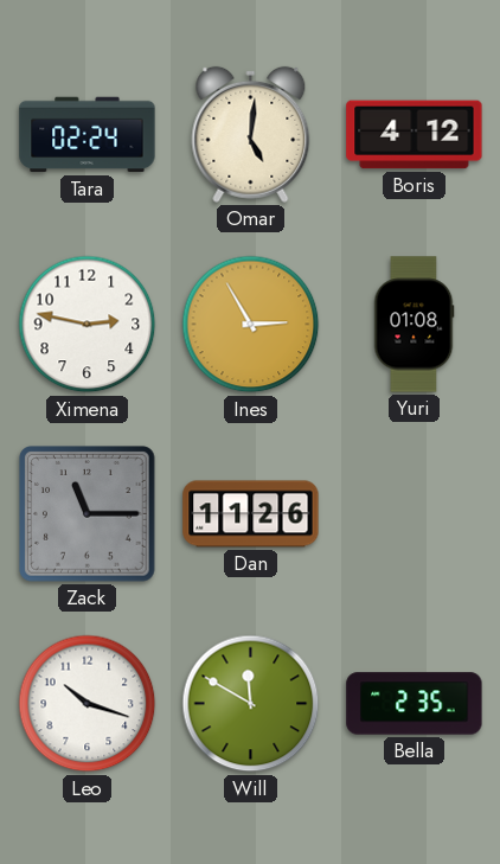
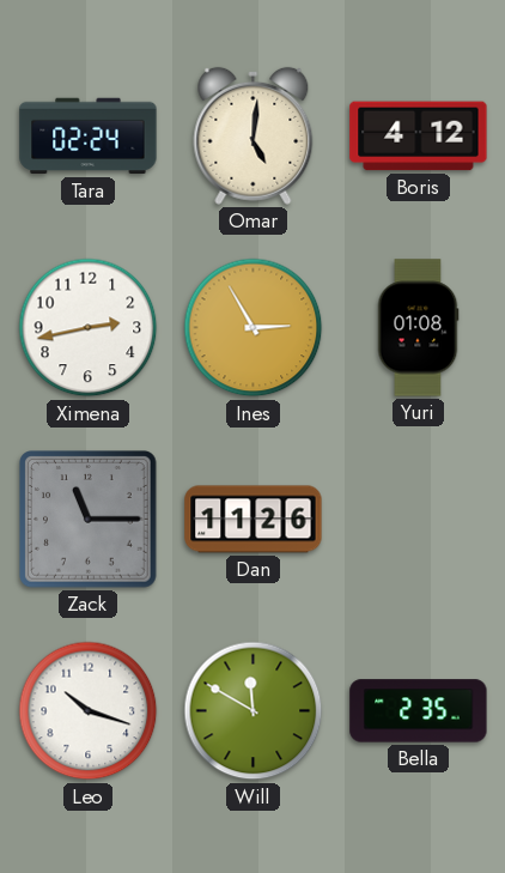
Ximena: 2:47 -> 2:43 (89, 328)
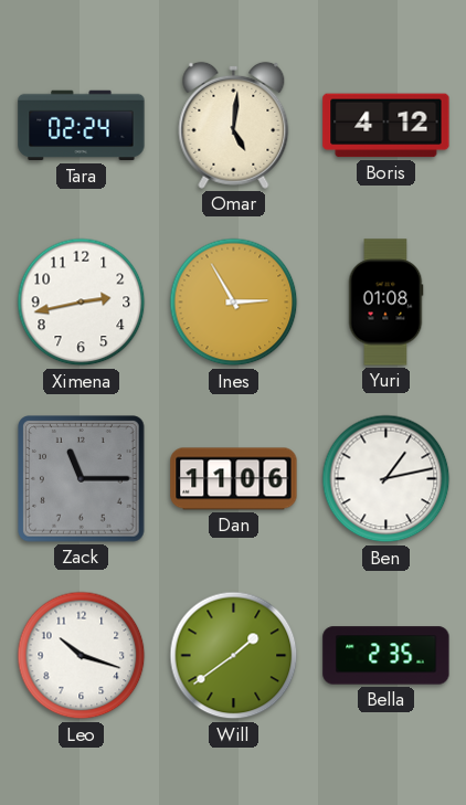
Dan: 11:26 -> 11:06 (234, 479)
Ben: none -> 1:13 (386, 479)
Will: 11:50 -> 1:39 (234, 656)
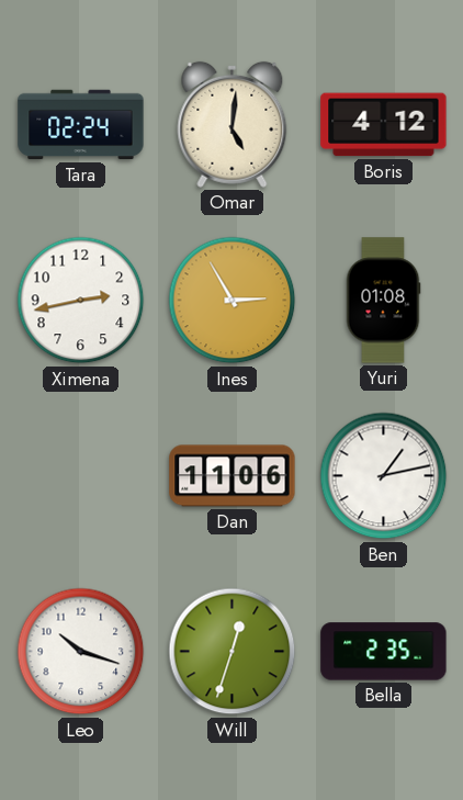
Zack: 11:15 -> none (82, 479)
Will: 1:39 -> 12:33 (233, 652)
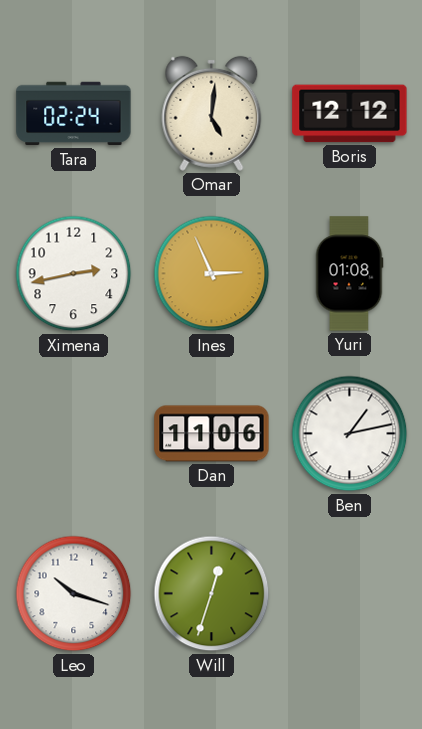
Boris: 4:12 -> 12:12 (350, 114)
Ines: 2:55 -> 2:56 (212, 274)
Bella: 2:35 -> none (384, 652)
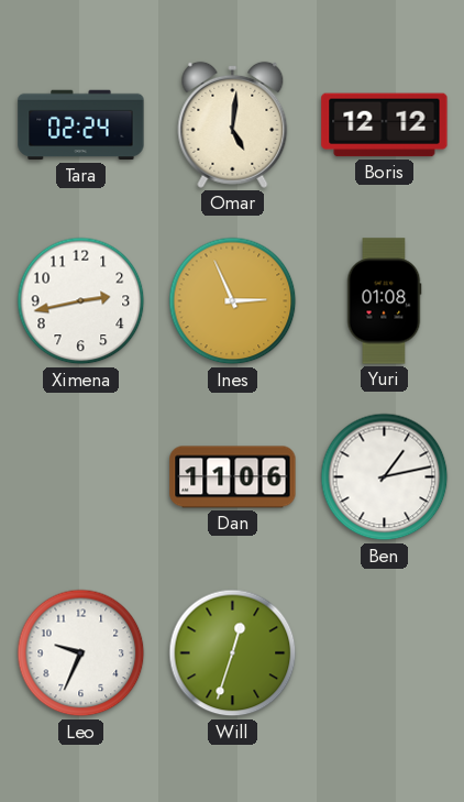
Leo: 10:18 -> 9:34 (81, 653)
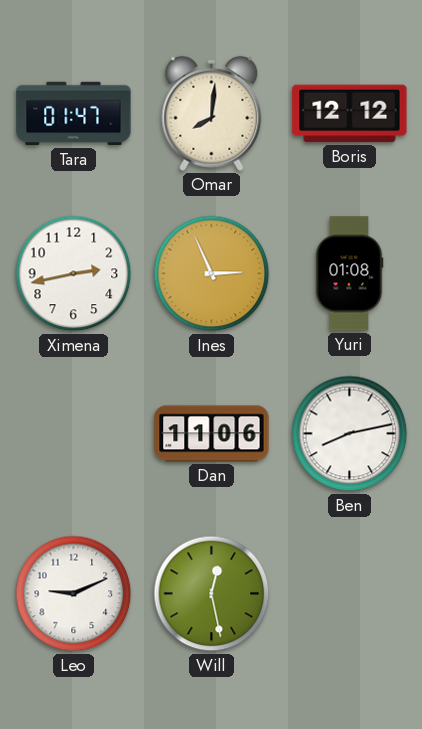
Tara: 02:24 -> 01:47 (74, 114)
Omar: 5:01 -> 8:01 (212, 113)
Ben: 1:13 -> 8:13 (350, 434)
Leo: 9:34 -> 9:11 (74, 594)
Will: 12:33 -> 12:28 (212, 594)
